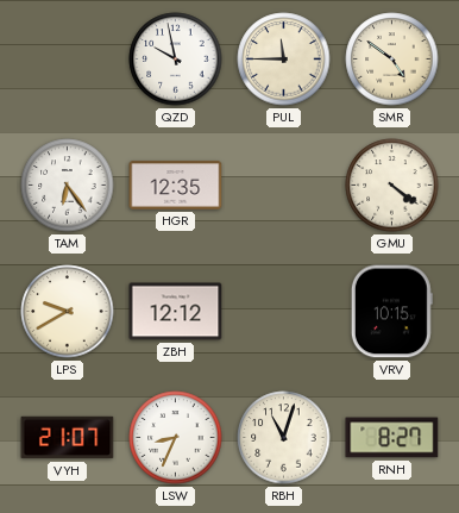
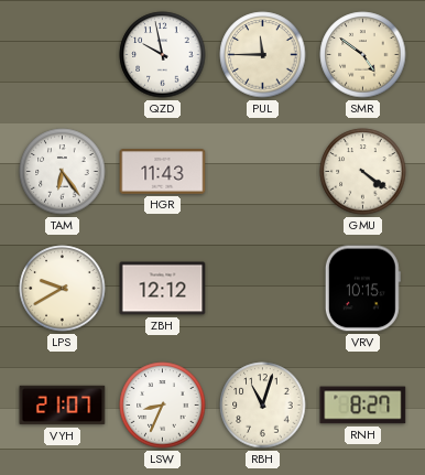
HGR: 12:35 -> 11:43 (163, 172)
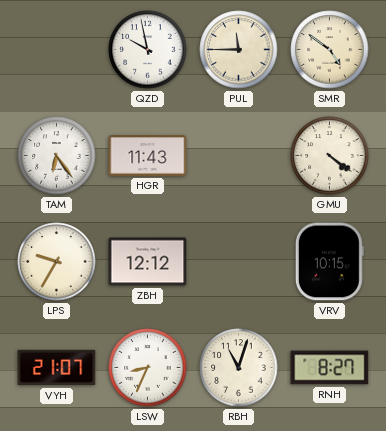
LPS: 9:40 -> 9:35 (57, 262)
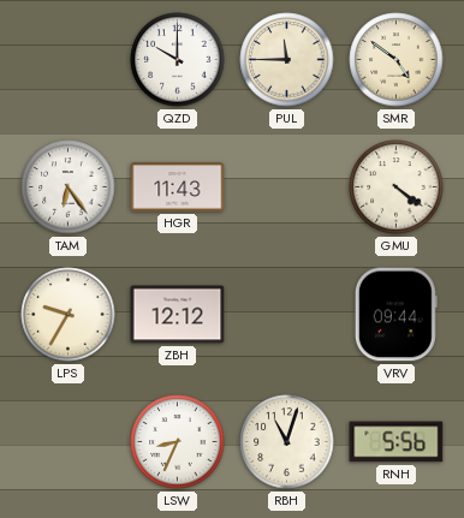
QZD: 9:58 -> 10:00 (178, 60)
VRV: 10:15 -> 09:44 (395, 315)
VYH: 21:07 -> none (57, 368)
RNH: 8:27 -> 5:56 (397, 442)
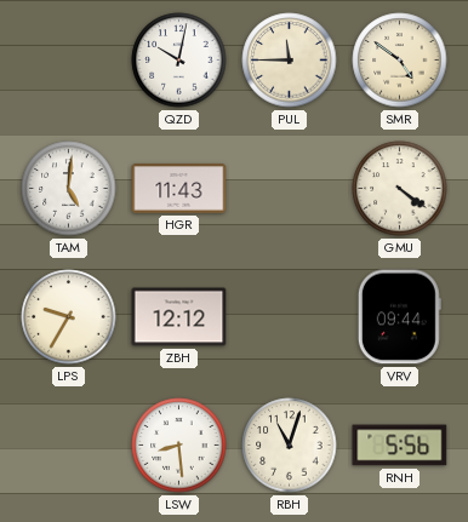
QZD: 10:00 -> 10:02 (179, 61)
TAM: 6:24 -> 5:01 (69, 189)
LSW: 8:34 -> 8:29 (179, 446)
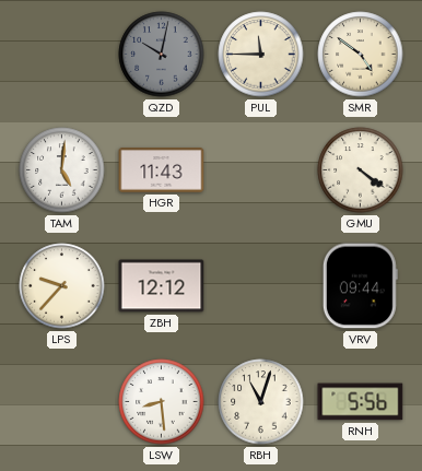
QZD dial: white -> grey (162, 55)
LPS: 9:35 -> 9:37 (62, 286)
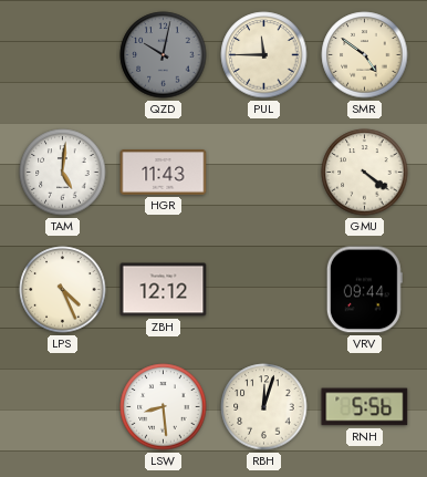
LPS: 9:37 -> 4:26 (63, 290)
RBH: 11:03 -> 12:03 (264, 407)
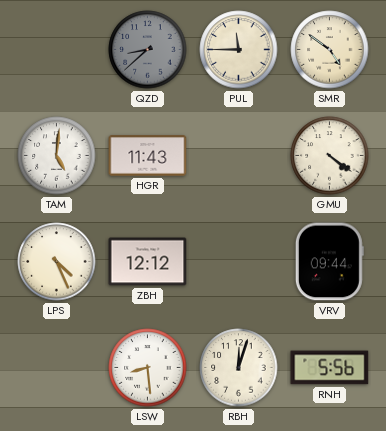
QZD: 10:02 -> 8:38 (148, 50)
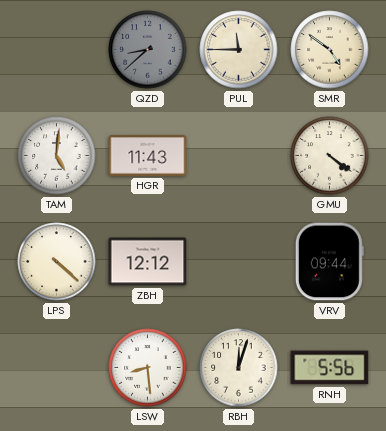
LPS: 4:26 -> 4:22 (57, 262)
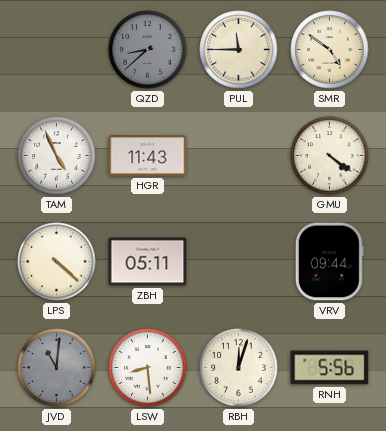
TAM: 5:01 -> 4:56 (57, 156)
ZBH: 12:12 -> 05:11 (148, 262)
JVD: none -> 11:01 (57, 368)
